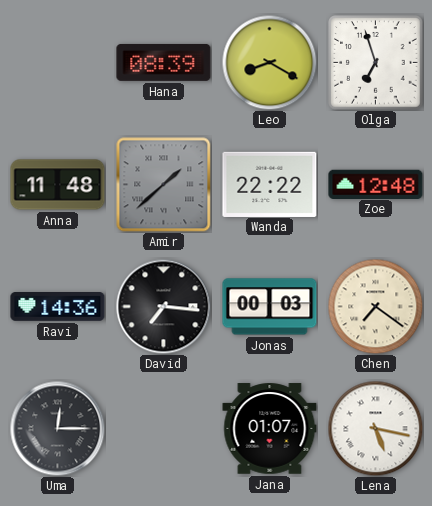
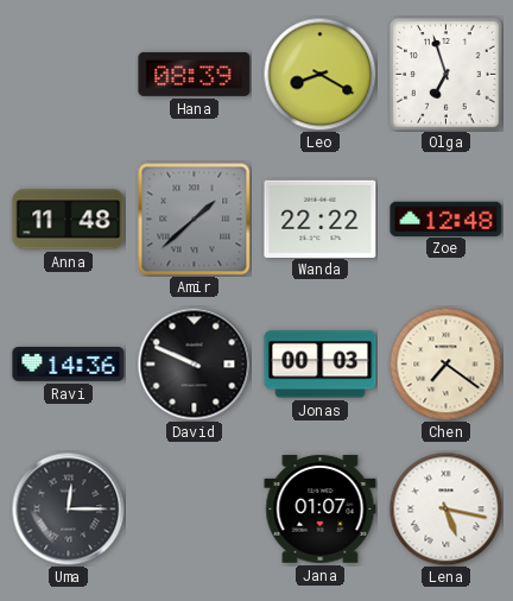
David: 7:16 -> 9:49 (194, 363)
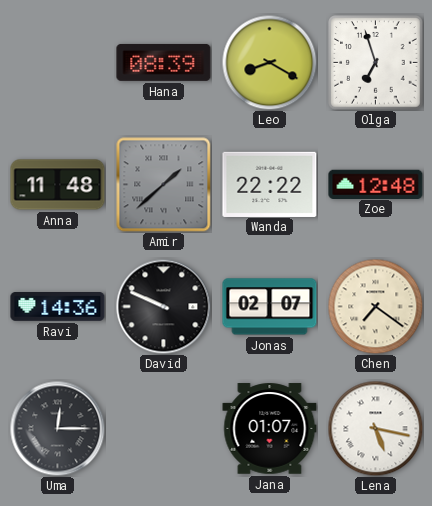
Jonas: 00:03 -> 02:07 (270, 307)
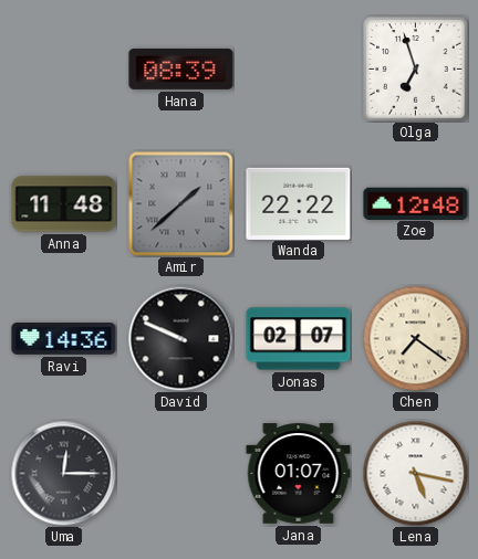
Leo: 8:20 -> none (269, 62)
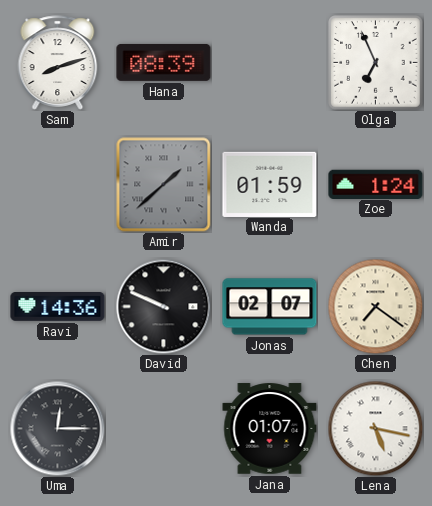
Sam: none -> 8:12 (58, 63)
Olga: 6:57 -> 6:56 (376, 63)
Anna: 11:48 -> none (64, 204)
Wanda: 22:22 -> 01:59 (270, 184)
Zoe: 12:48 -> 1:24 (376, 184)
